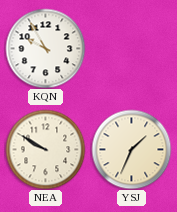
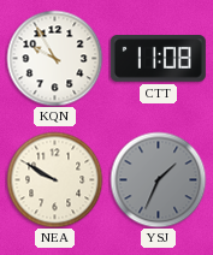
CTT: none -> 11:08 (158, 59)
YSJ dial: cream -> grey (158, 179)
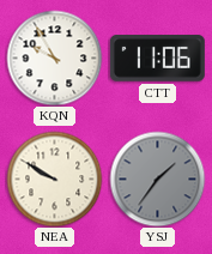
CTT: 11:08 -> 11:06 (157, 59)
YSJ: 1:34 -> 1:36 (157, 179)
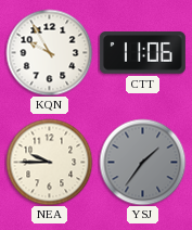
NEA: 9:50 -> 9:45 (49, 162)
